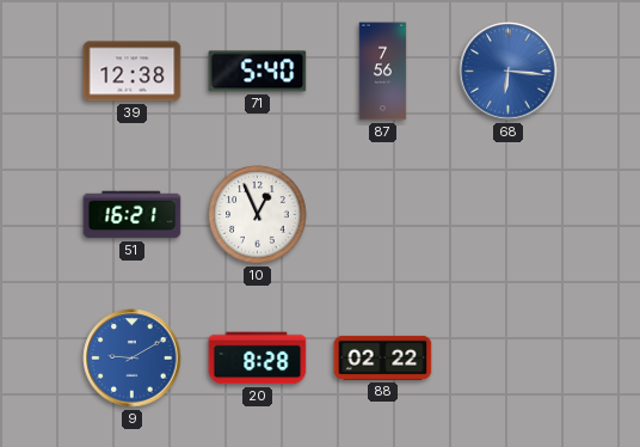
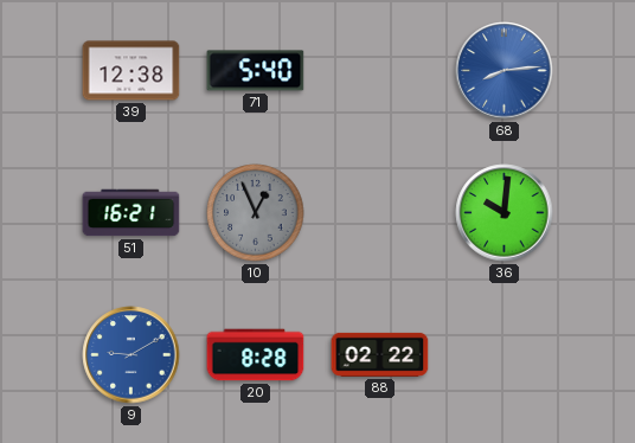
87: 7:56 -> none (383, 72)
68: 6:16 -> 8:14 (505, 71)
10 dial: white -> grey (256, 213)
36: none -> 10:01 (505, 213)
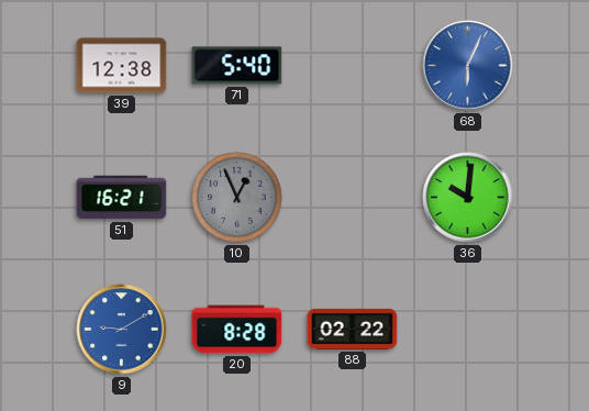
68: 8:14 -> 6:04 (468, 66)
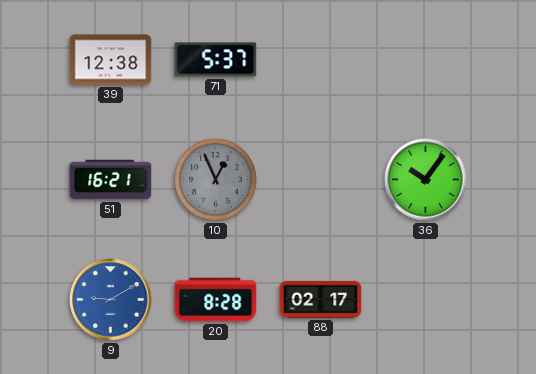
71: 5:40 -> 5:37 (216, 60)
68: 6:04 -> none (468, 66)
36: 10:01 -> 10:06 (426, 180)
88: 02:22 -> 02:17 (321, 299)
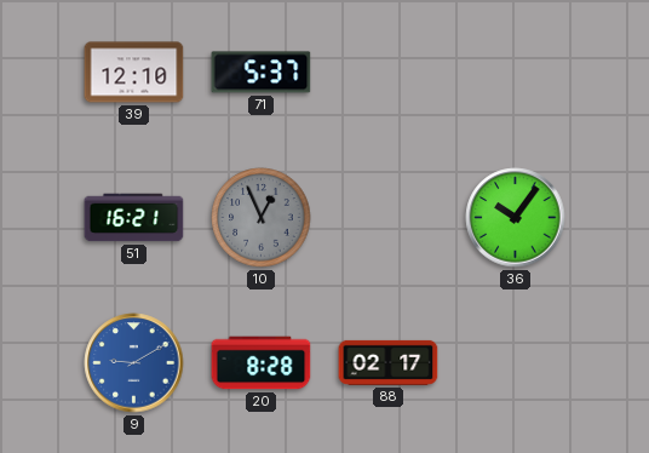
39: 12:38 -> 12:10 (134, 73)
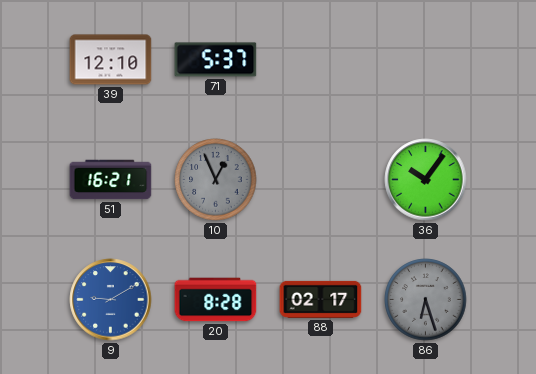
86: none -> 6:27 (426, 300)
